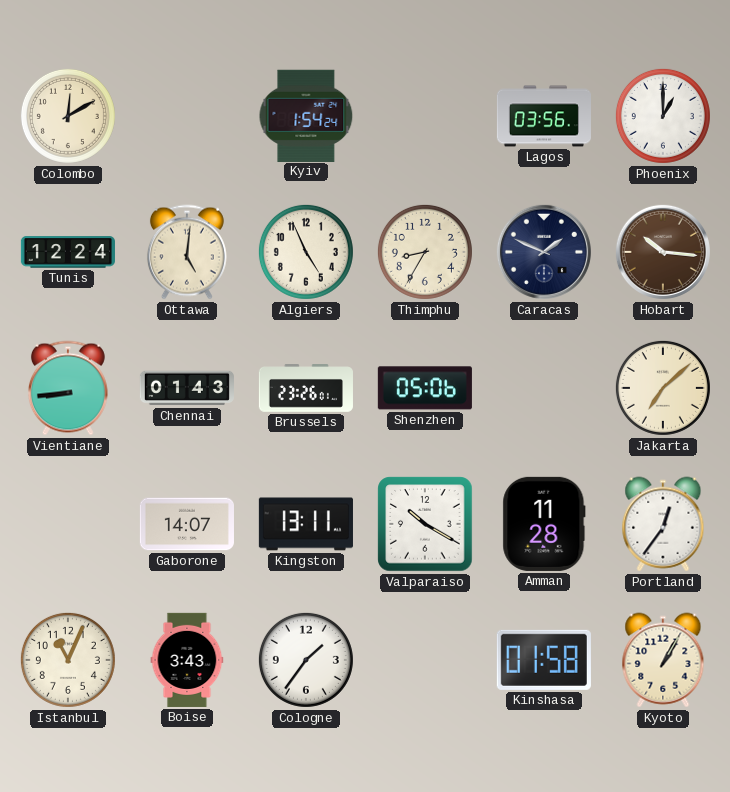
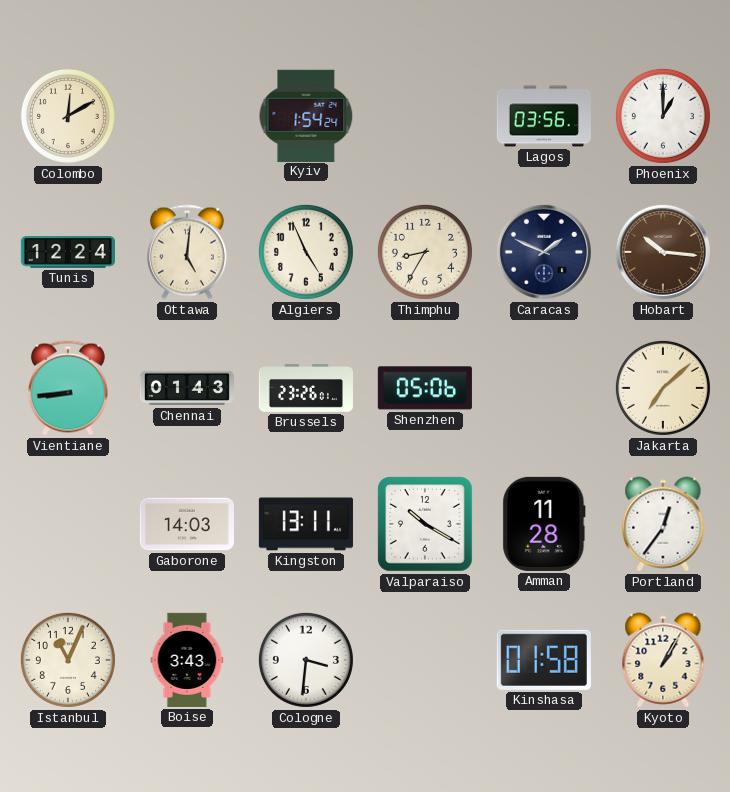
Gaborone: 14:07 -> 14:03 (187, 524)
Cologne: 1:36 -> 3:31 (306, 660)
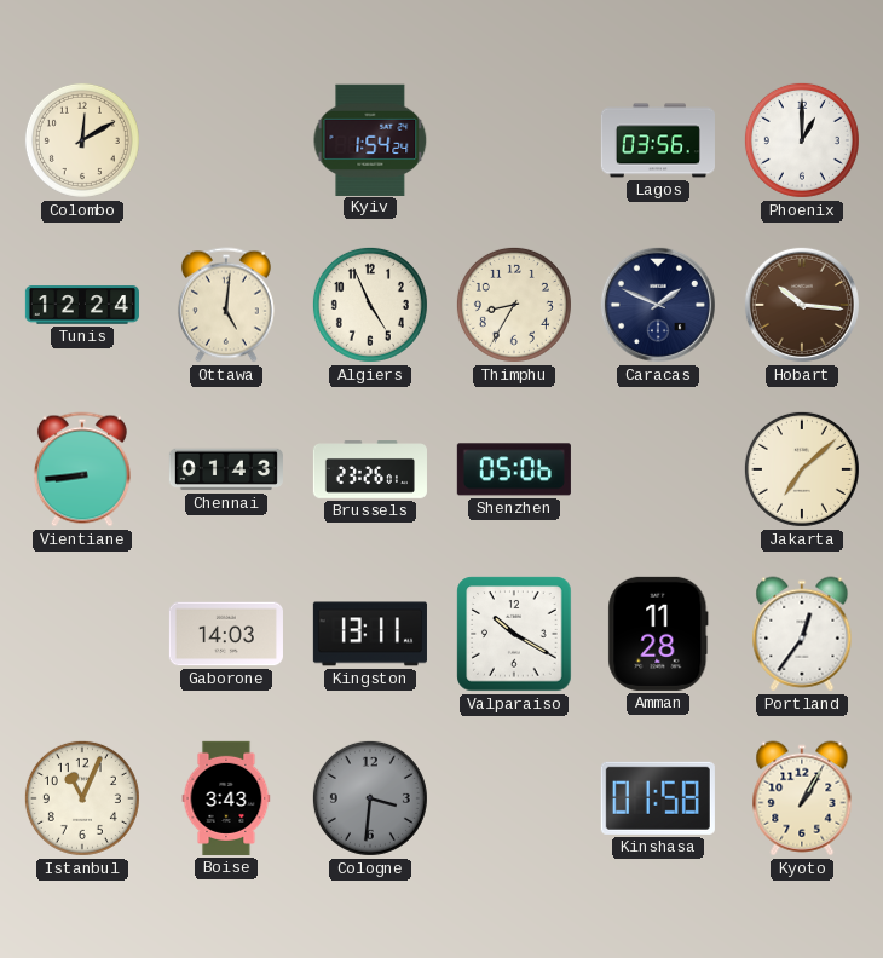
Cologne dial: white -> grey (370, 798)
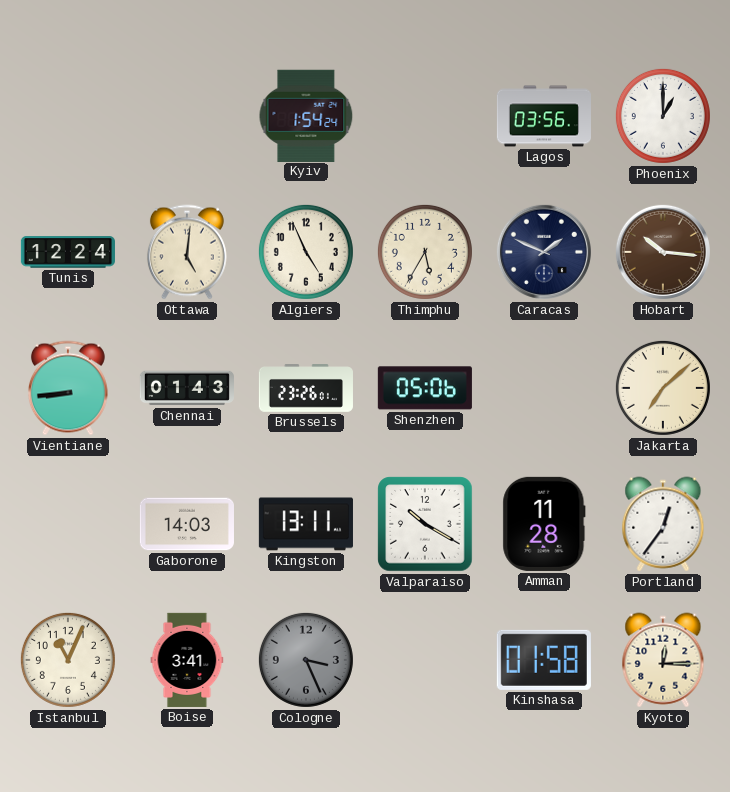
Colombo: 12:10 -> none (82, 140)
Thimphu: 8:35 -> 5:35 (425, 252)
Boise: 3:43 -> 3:41 (187, 660)
Cologne: 3:31 -> 3:26 (306, 660)
Kyoto: 1:05 -> 12:15 (663, 660)
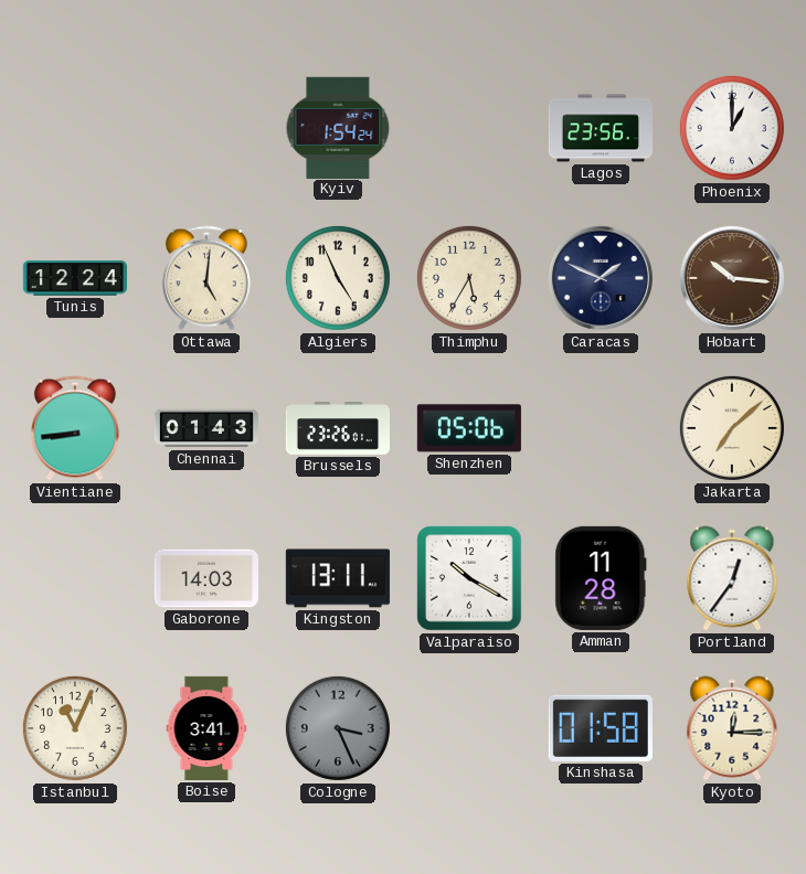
Lagos: 03:56 -> 23:56 (601, 128)
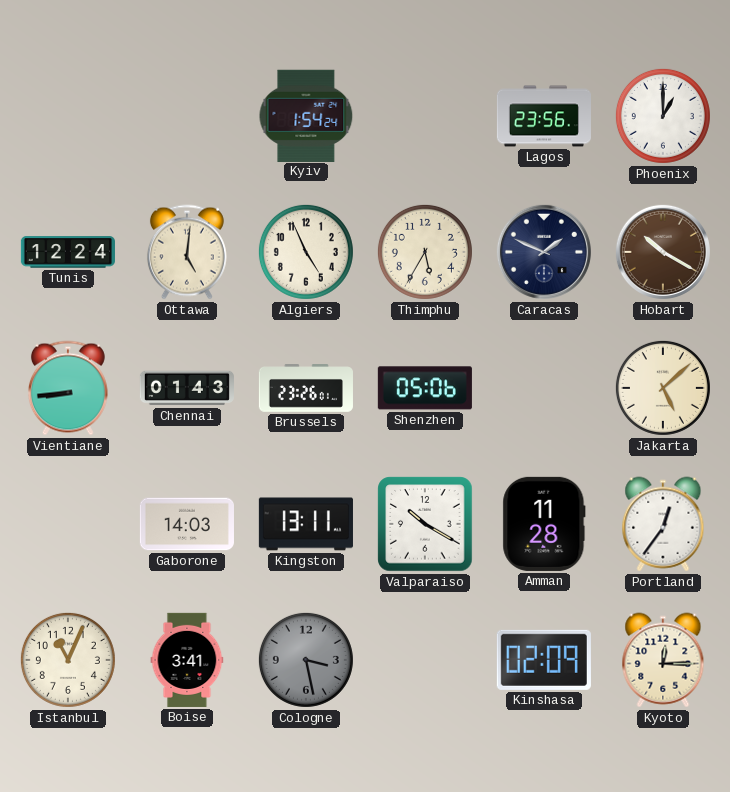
Hobart: 10:16 -> 10:20 (663, 252)
Jakarta: 7:08 -> 5:08 (663, 388)
Cologne: 3:26 -> 3:28 (306, 660)
Kinshasa: 01:58 -> 02:09 (544, 660)
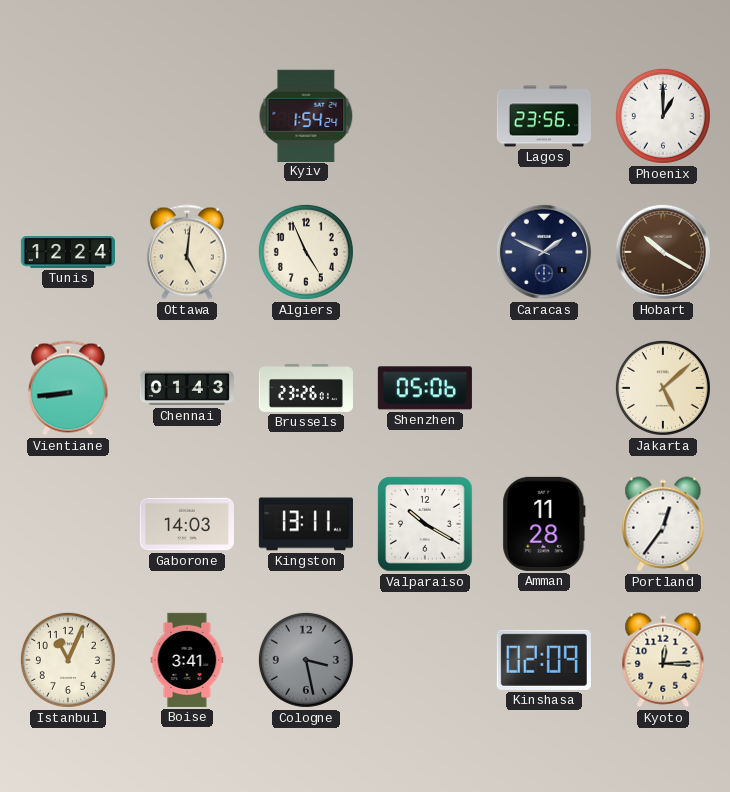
Thimphu: 5:35 -> none (425, 252)
